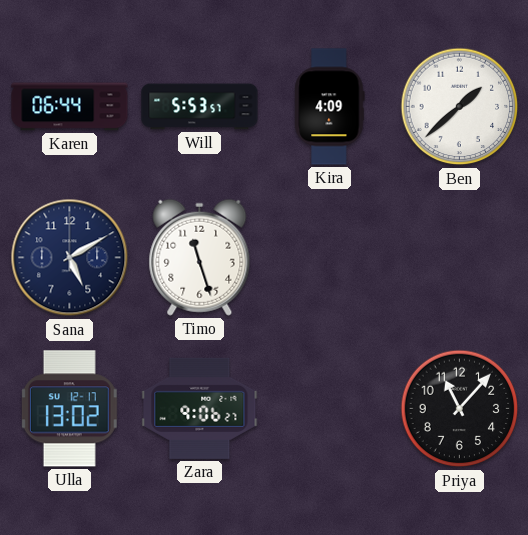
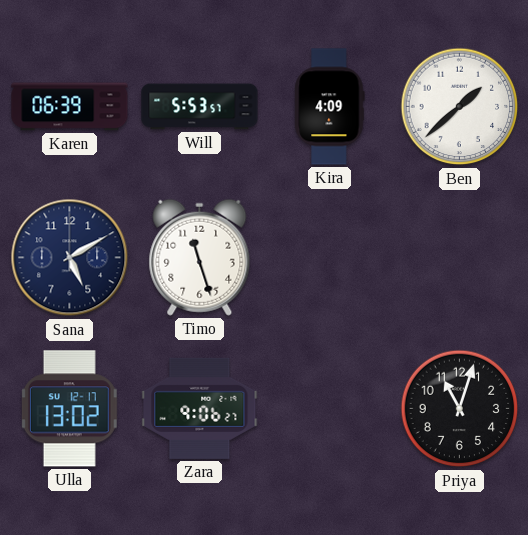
Karen: 06:44 -> 06:39 (70, 107)
Priya: 11:07 -> 11:03 (460, 409)
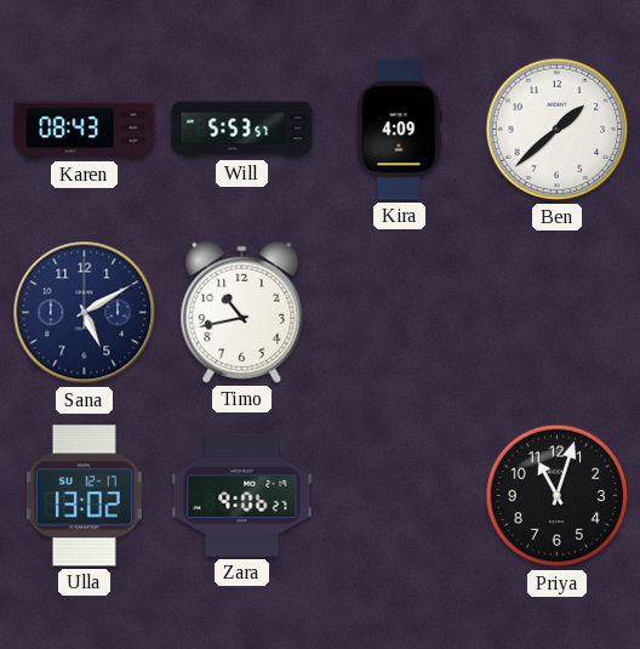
Karen: 06:39 -> 08:43 (85, 130)
Timo: 11:27 -> 10:43 (242, 312)
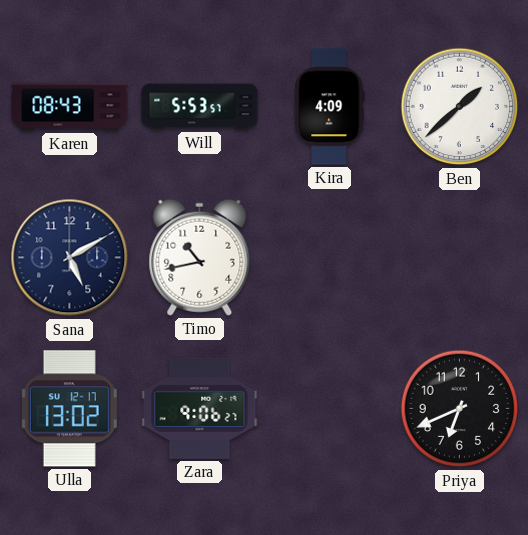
Priya: 11:03 -> 6:41 (460, 409)
